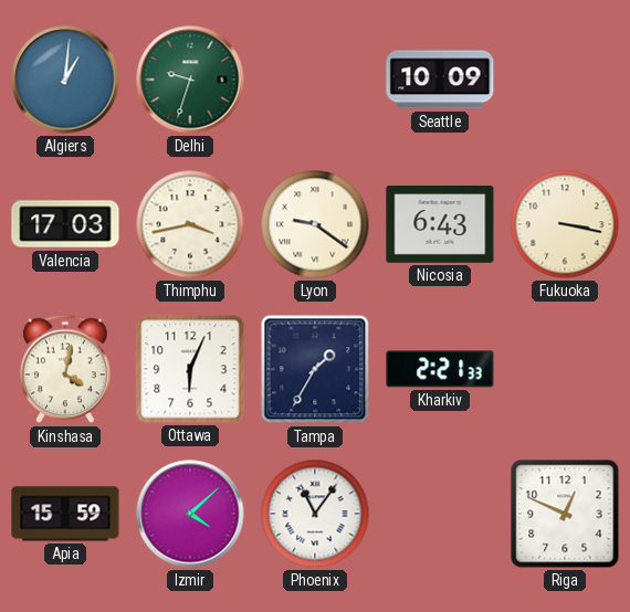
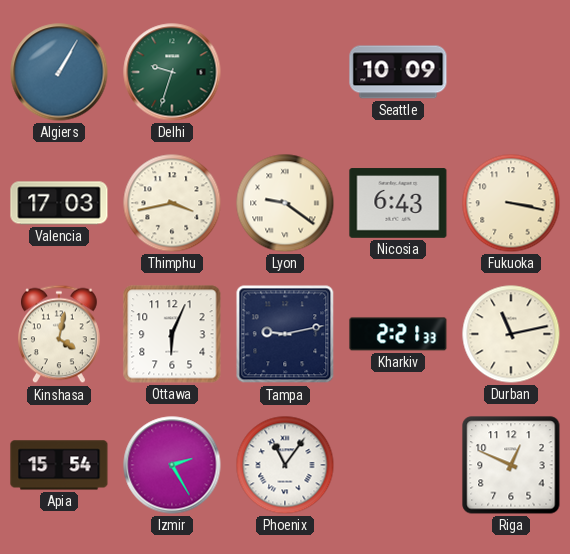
Algiers: 1:01 -> 1:05 (59, 72)
Tampa: 1:35 -> 9:13 (285, 334)
Durban: none -> 11:13 (511, 334)
Apia: 15:59 -> 15:54 (59, 465)
Izmir: 4:08 -> 2:25 (172, 465)
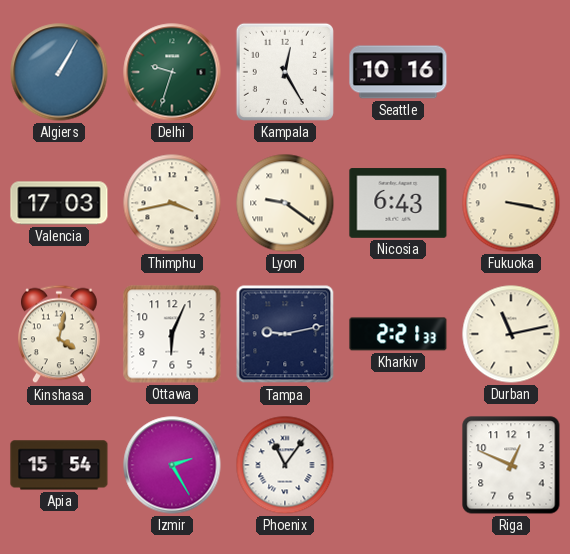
Kampala: none -> 12:25 (285, 72)
Seattle: 10:09 -> 10:16 (398, 72)
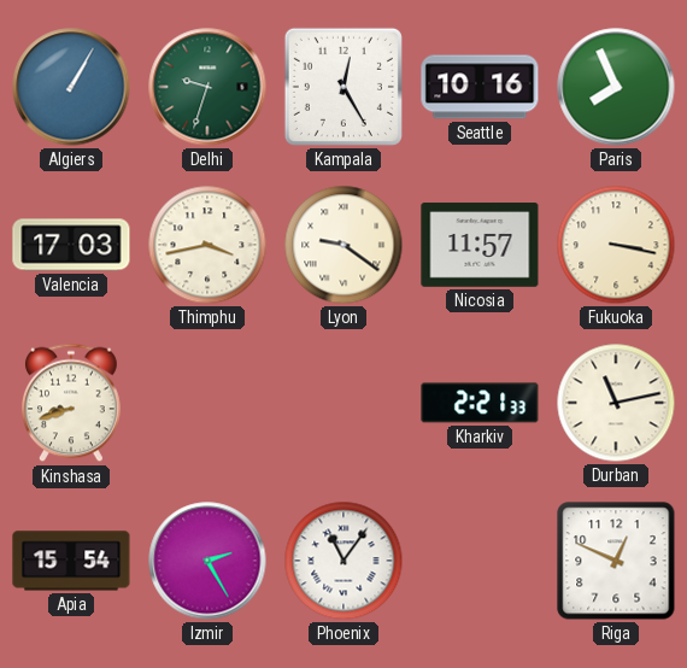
Paris: none -> 7:56 (616, 87)
Nicosia: 6:43 -> 11:57 (480, 245)
Kinshasa: 4:02 -> 8:42 (72, 403)
Ottawa: 6:04 -> none (172, 334)
Tampa: 9:13 -> none (285, 334)
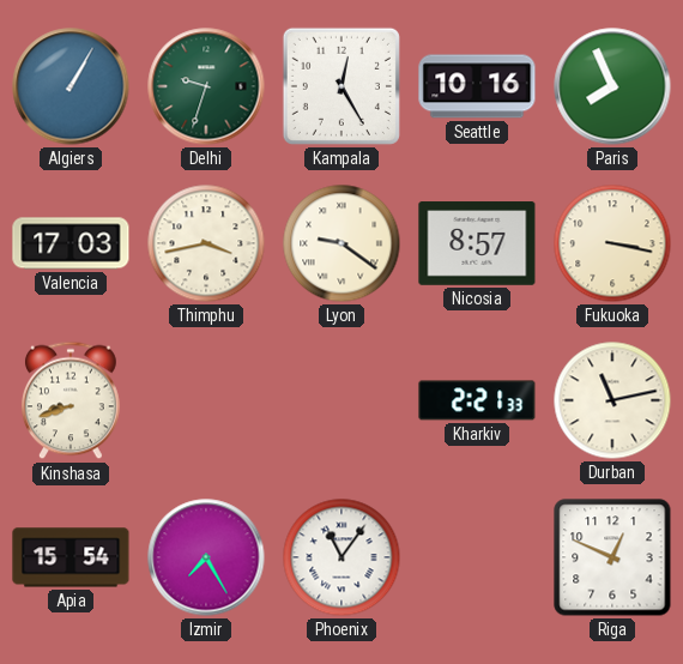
Nicosia: 11:57 -> 8:57 (477, 243)
Izmir: 2:25 -> 7:25 (206, 557)
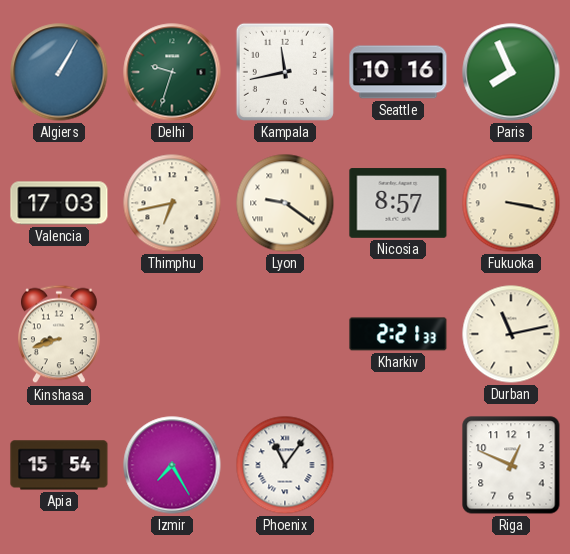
Kampala: 12:25 -> 11:43 (285, 72)
Thimphu: 3:43 -> 6:43 (172, 203)
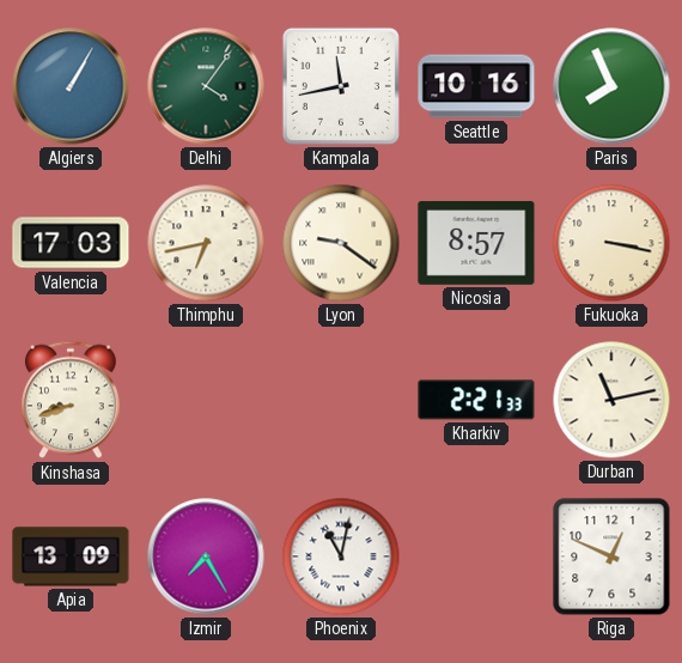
Delhi: 9:33 -> 4:06 (206, 86)
Apia: 15:54 -> 13:09 (71, 556)
Phoenix: 11:06 -> 11:02 (341, 556)
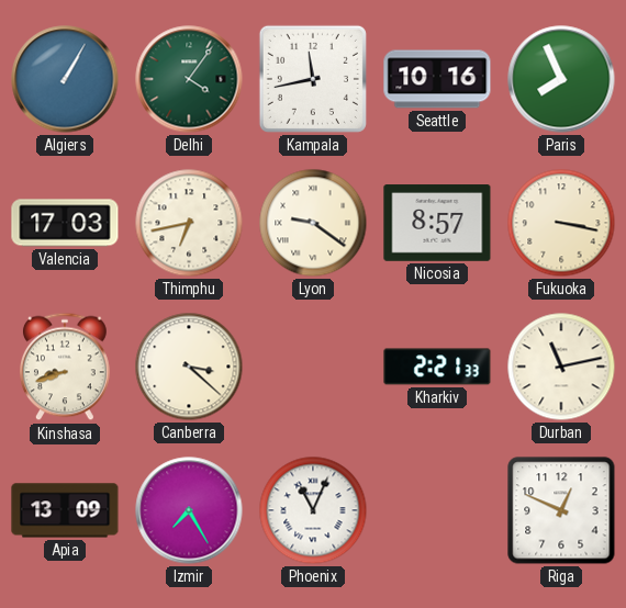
Canberra: none -> 3:22 (189, 367)
Phoenix: 11:02 -> 11:04 (313, 510)
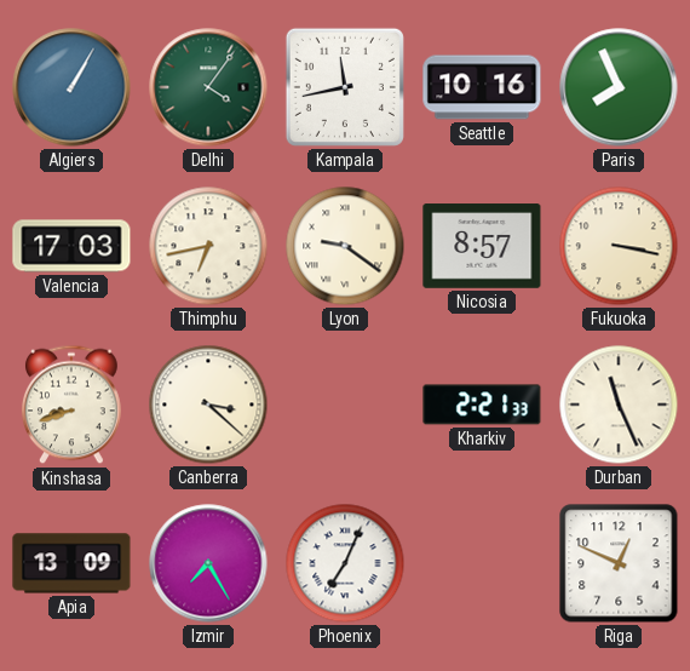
Durban: 11:13 -> 11:26 (619, 405)
Phoenix: 11:04 -> 7:04 (345, 563)
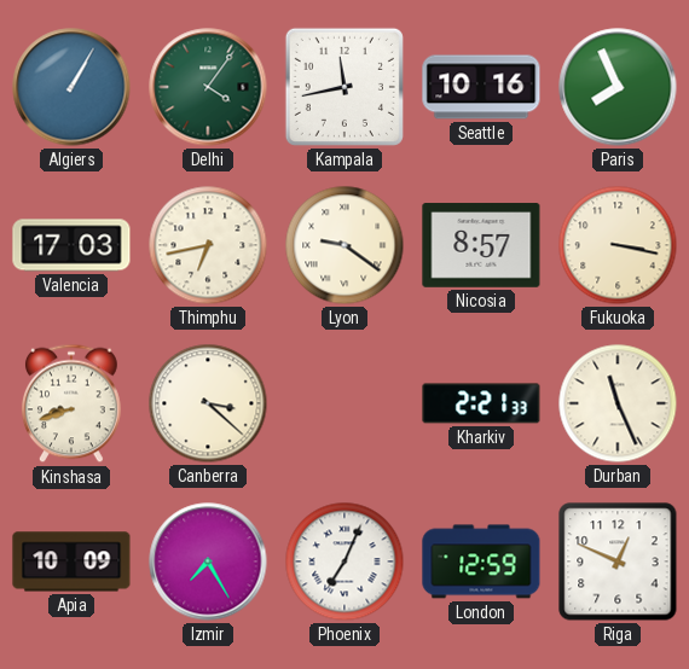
Apia: 13:09 -> 10:09 (71, 562)
London: none -> 12:59 (481, 562)
